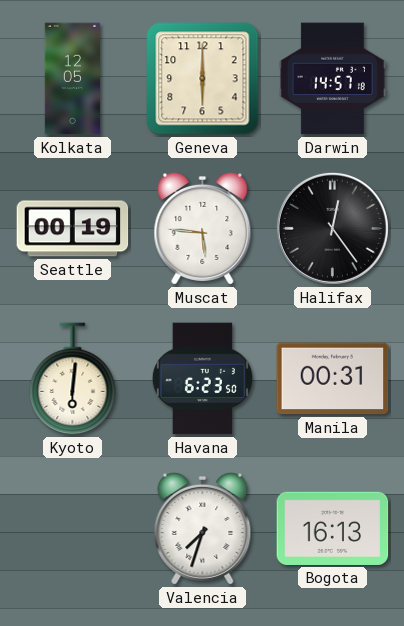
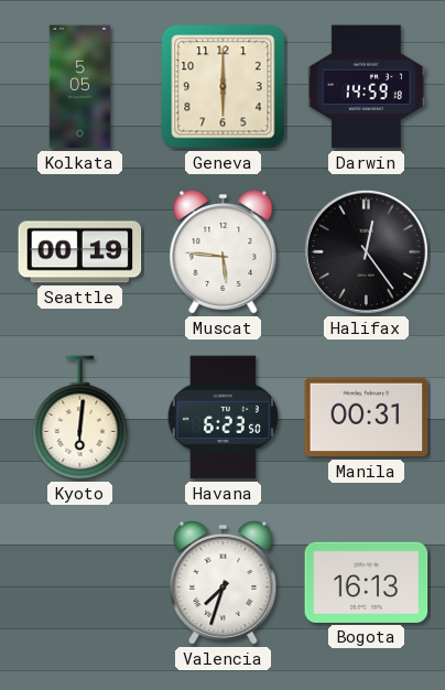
Kolkata: 12:05 -> 5:05 (79, 87)
Darwin: 14:57 -> 14:59 (366, 87)
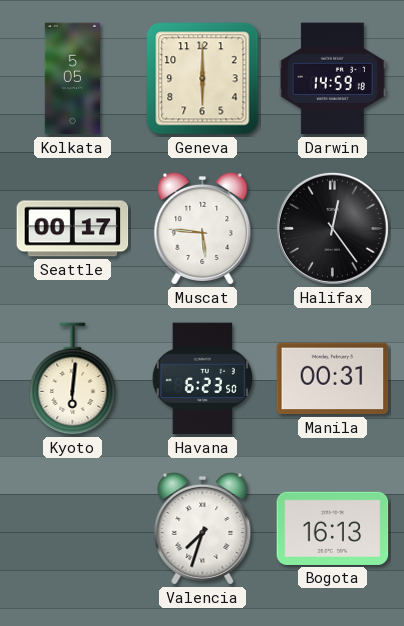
Seattle: 00:19 -> 00:17 (73, 229)
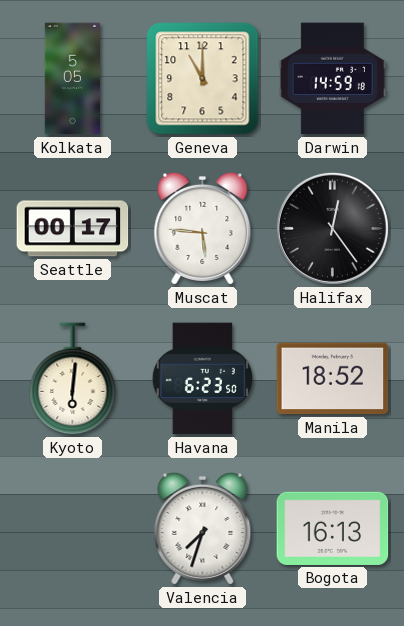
Geneva: 6:00 -> 11:00 (203, 79)
Manila: 00:31 -> 18:52 (333, 379)
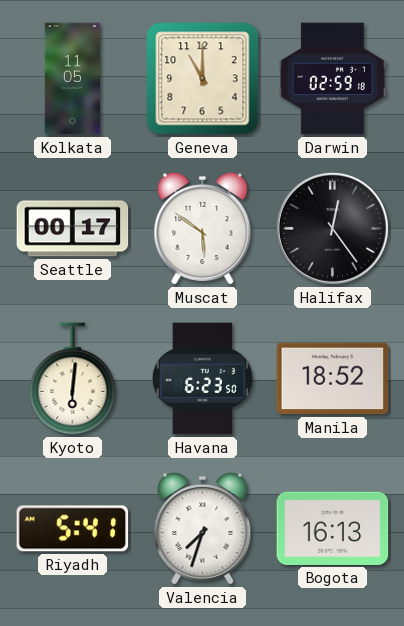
Kolkata: 5:05 -> 11:05 (72, 79)
Darwin: 14:59 -> 02:59 (332, 79)
Muscat: 5:46 -> 5:51 (203, 228)
Riyadh: none -> 5:41 (73, 529)
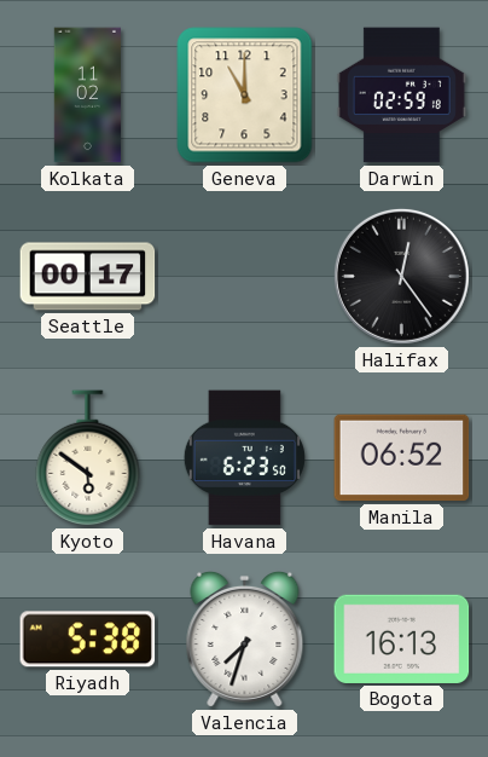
Kolkata: 11:05 -> 11:02 (87, 96)
Muscat: 5:51 -> none (203, 228)
Kyoto: 6:01 -> 5:51 (88, 458)
Manila: 18:52 -> 06:52 (402, 458)
Riyadh: 5:41 -> 5:38 (88, 640)
